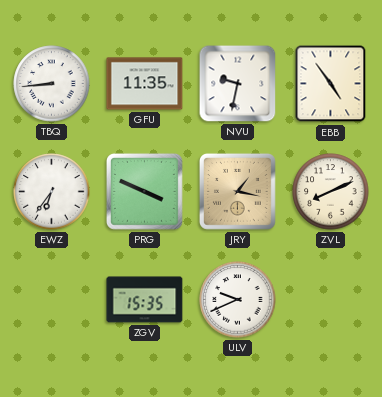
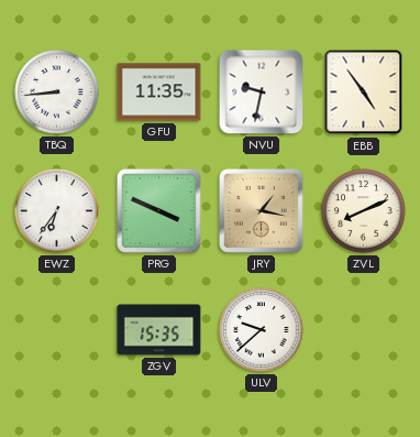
ULV: 9:41 -> 9:38 (262, 330)
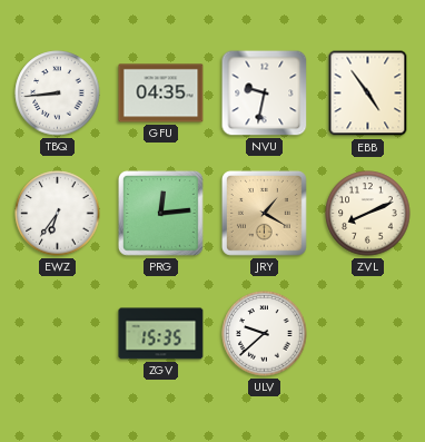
GFU: 11:35 -> 04:35 (161, 94)
PRG: 3:49 -> 12:14 (160, 213)
JRY: 1:17 -> 1:20 (264, 213)
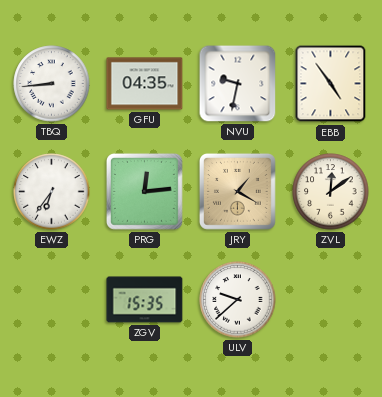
ZVL: 8:11 -> 12:09 (331, 192)
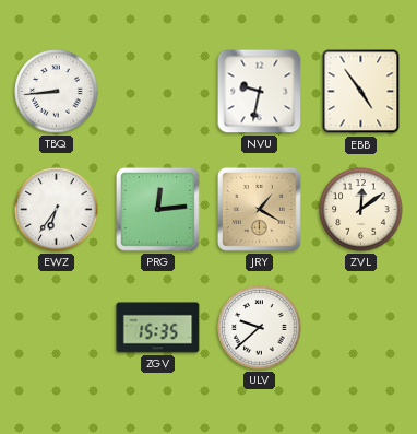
GFU: 04:35 -> none (145, 84)
